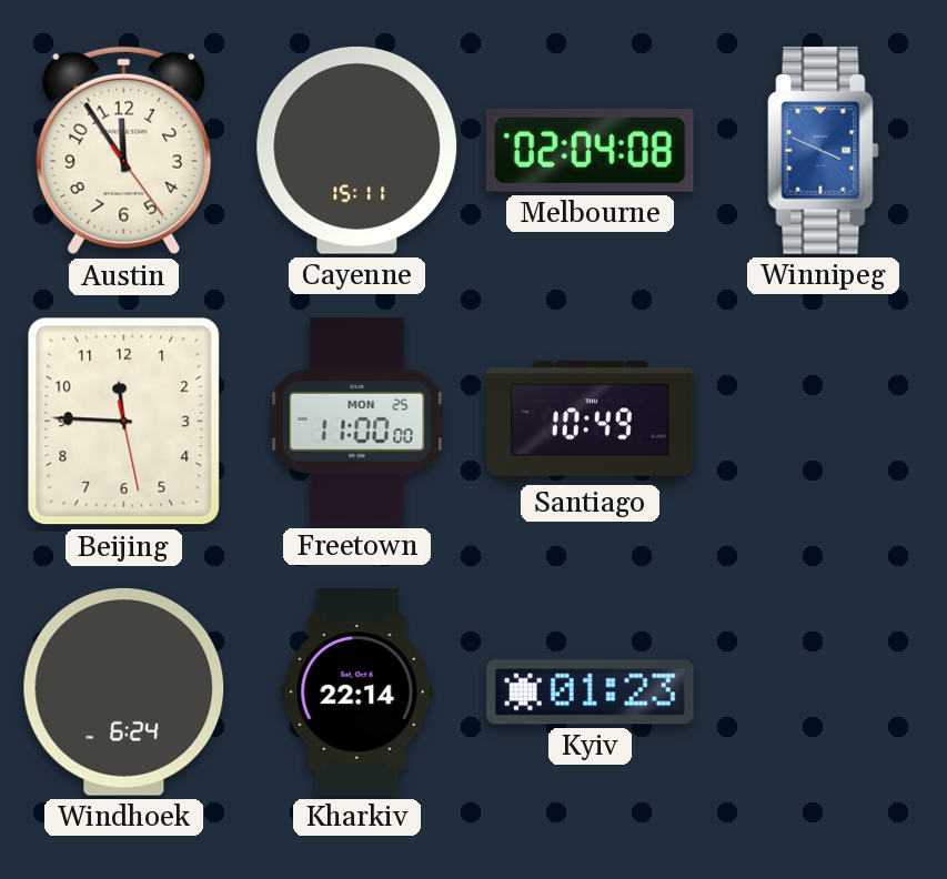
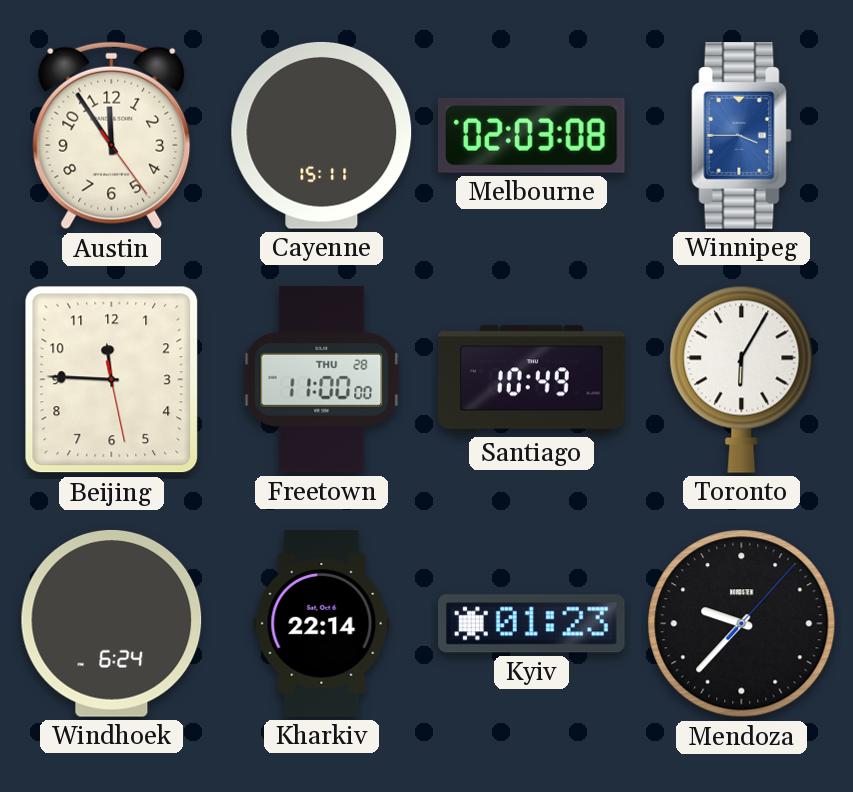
Melbourne: 02:04 -> 02:03 (531, 135)
Winnipeg: 3:49 -> 3:45 (742, 136)
Freetown date: MON 25 -> THU 28 (322, 380)
Toronto: none -> 6:05 (742, 379)
Mendoza: none -> 9:37 (742, 624)
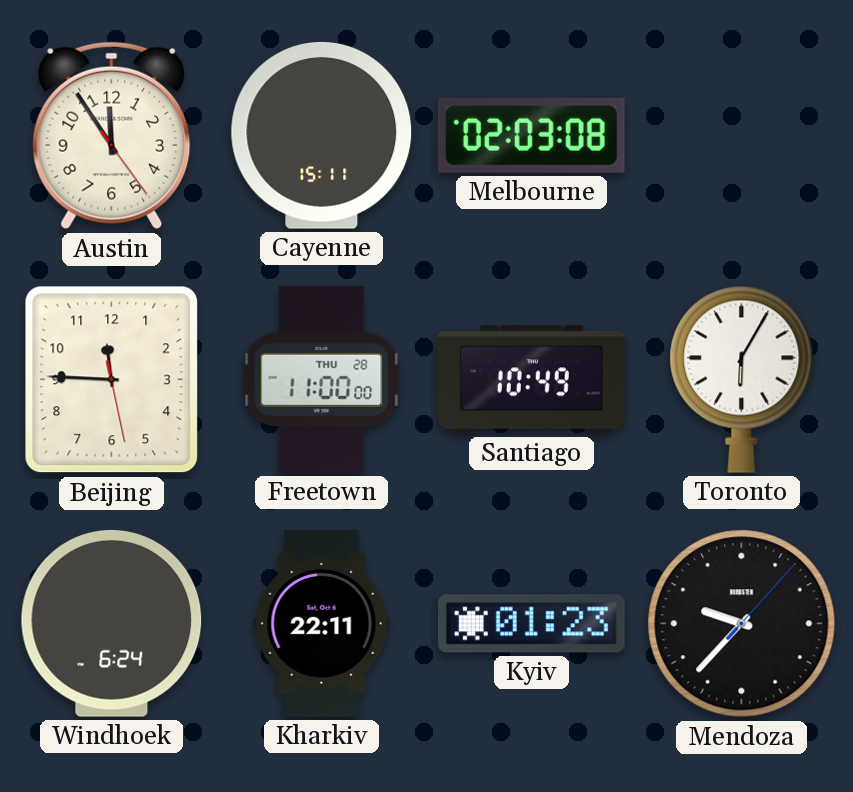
Winnipeg: 3:45 -> none (742, 136)
Kharkiv: 22:14 -> 22:11 (322, 624)
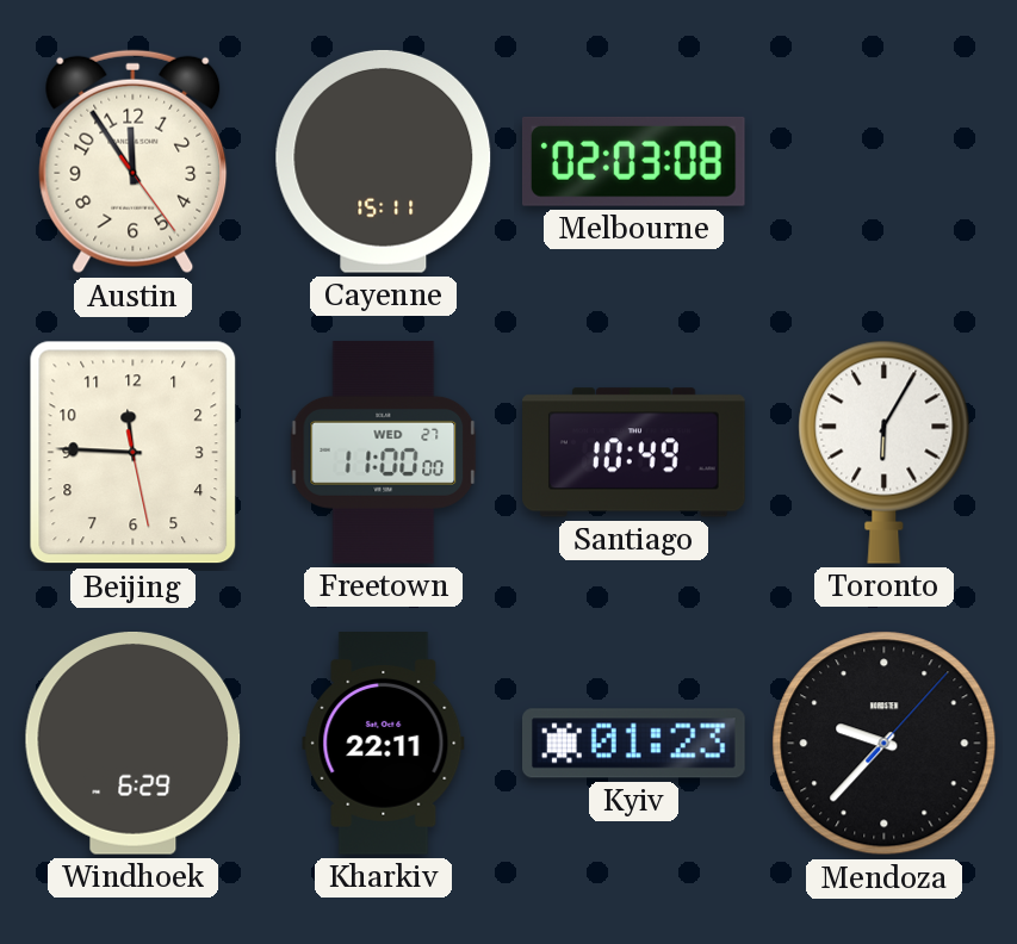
Freetown date: THU 28 -> WED 27 (384, 453)
Windhoek: 6:24 -> 6:29 (134, 743)
